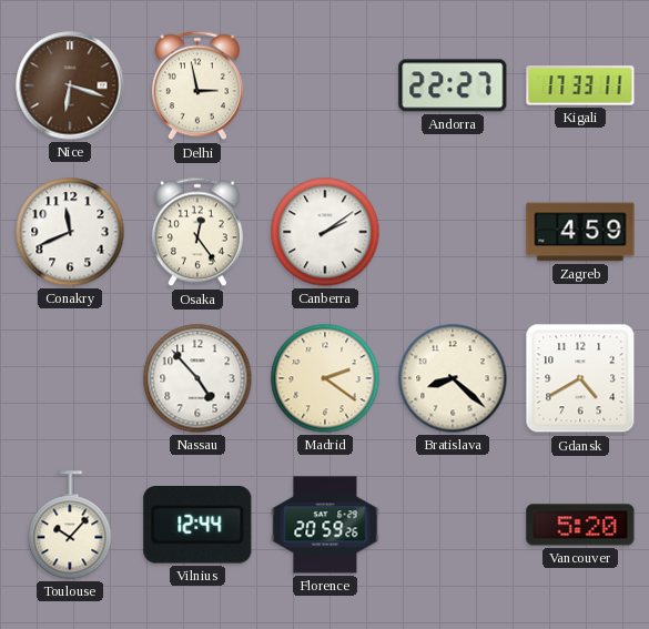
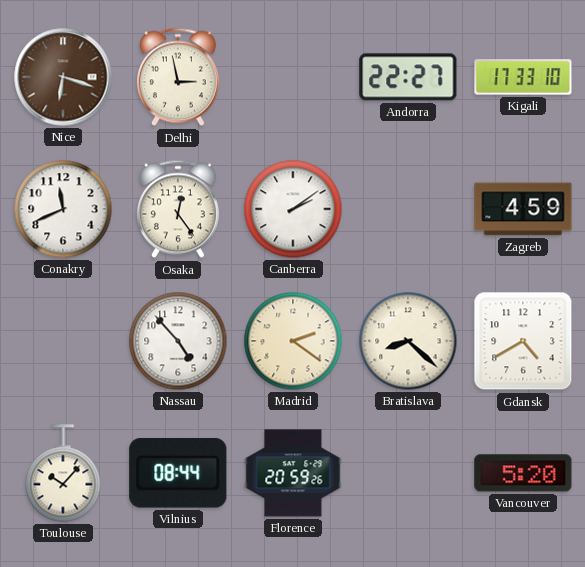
Kigali: 17:33:11 -> 17:33:10 (523, 77)
Vilnius: 12:44 -> 08:44 (178, 474)
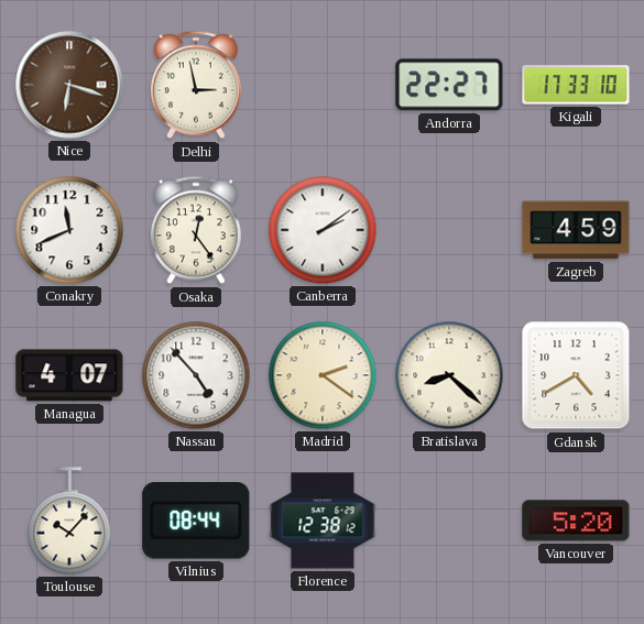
Managua: none -> 4:07 (69, 375)
Florence: 20:59 -> 12:38 (323, 521)
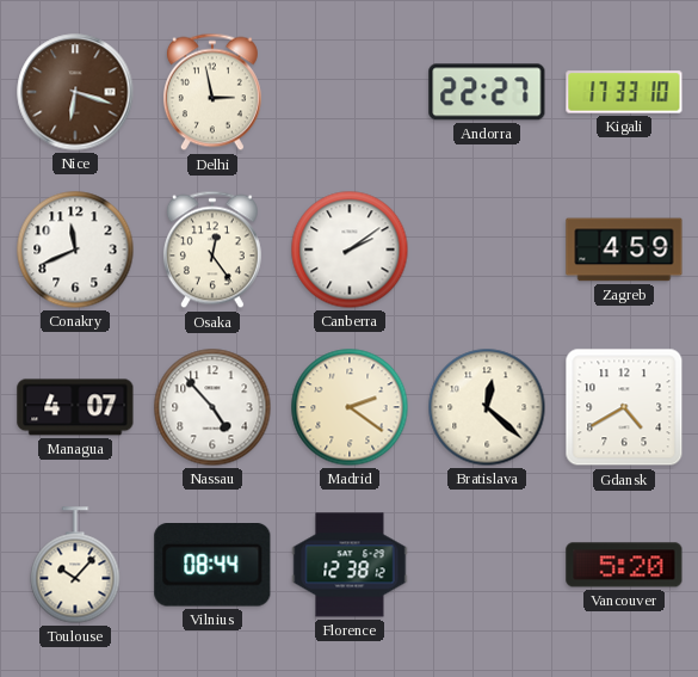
Bratislava: 8:22 -> 12:22 (487, 407)
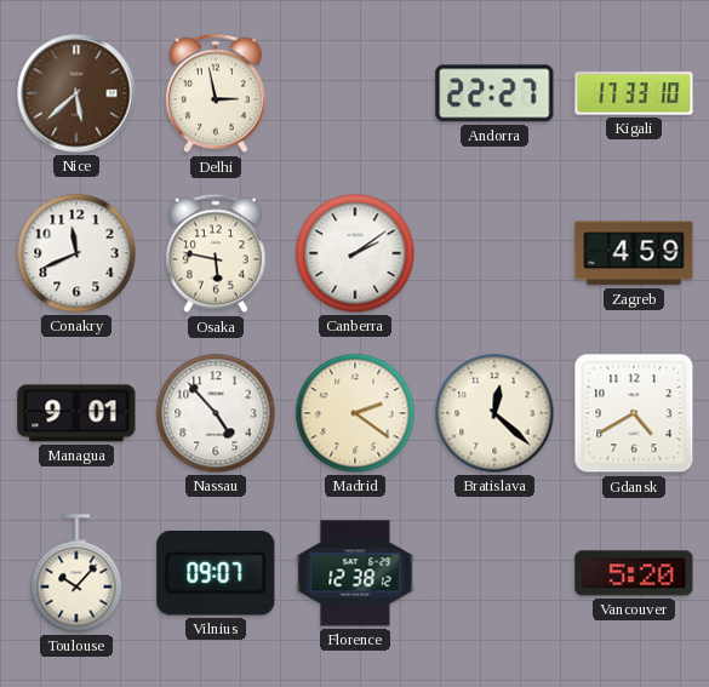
Nice: 6:18 -> 5:38 (76, 93)
Osaka: 12:24 -> 5:47 (216, 253)
Managua: 4:07 -> 9:01 (76, 413)
Vilnius: 08:44 -> 09:07 (216, 574)
